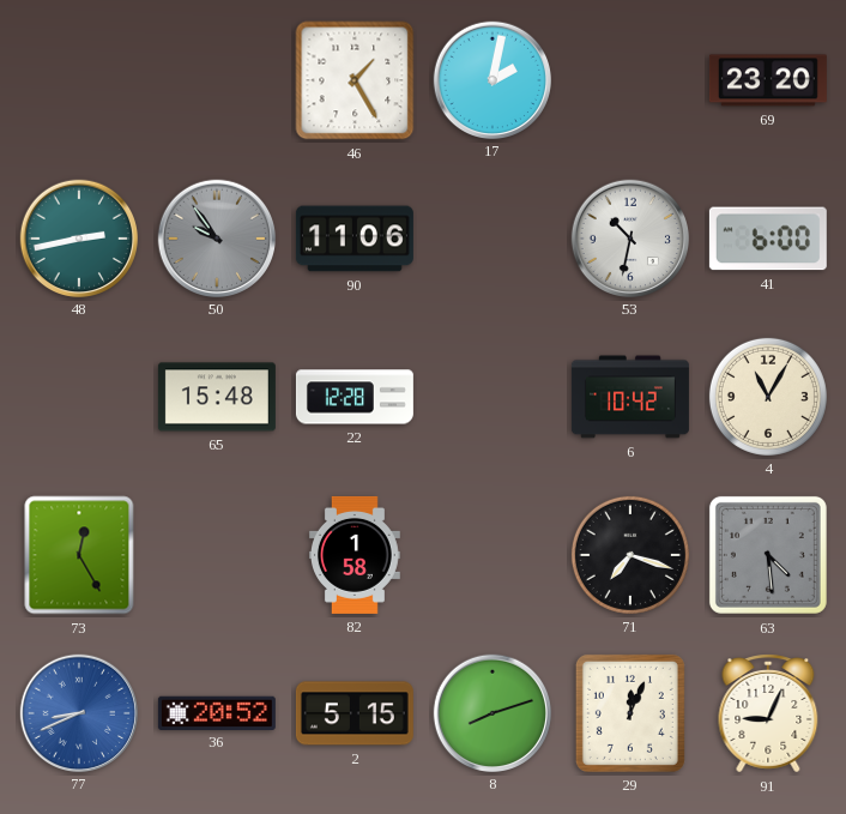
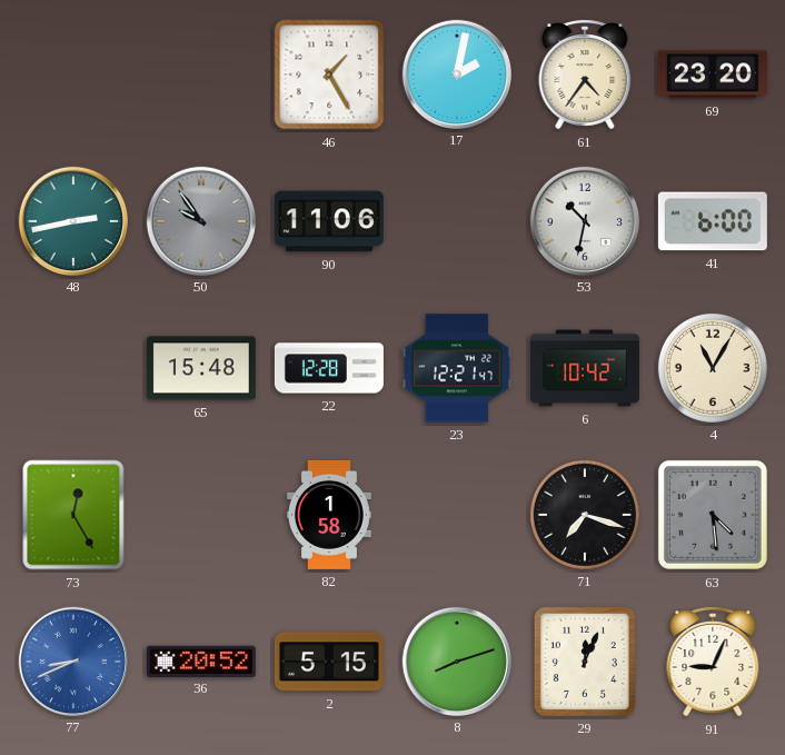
61: none -> 4:36 (585, 74)
23: none -> 12:21 (457, 368)
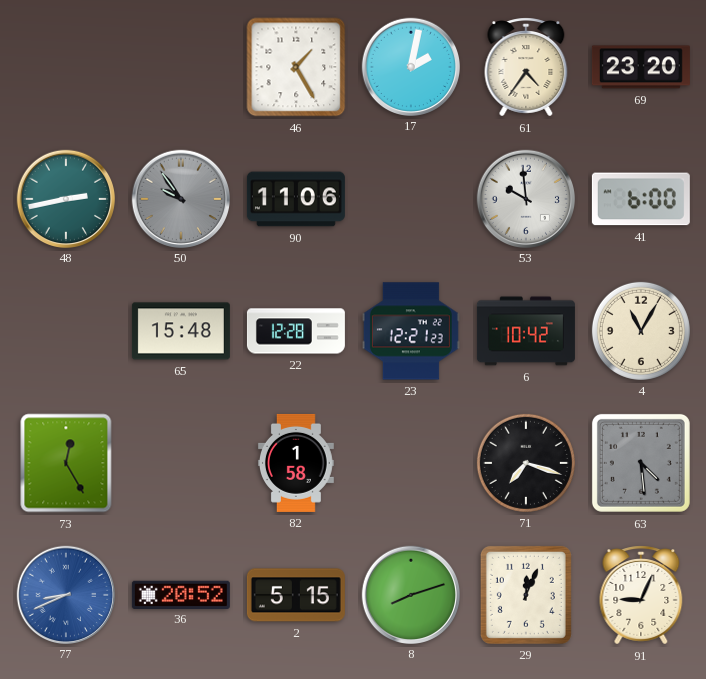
53: 10:32 -> 9:59 (525, 198)
23: 12:21:47 -> 12:21:23 (411, 331)
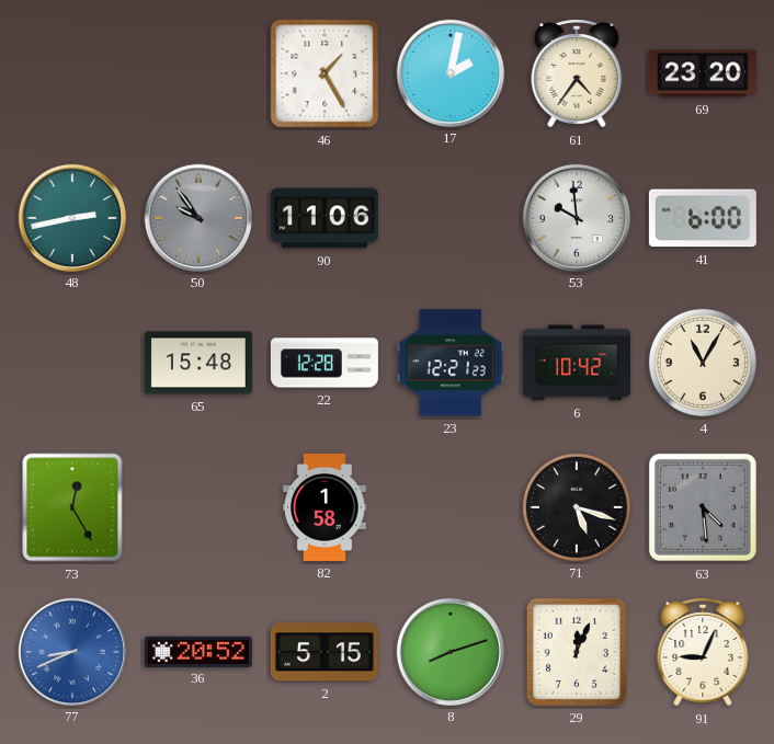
71: 7:18 -> 5:18 (577, 507)
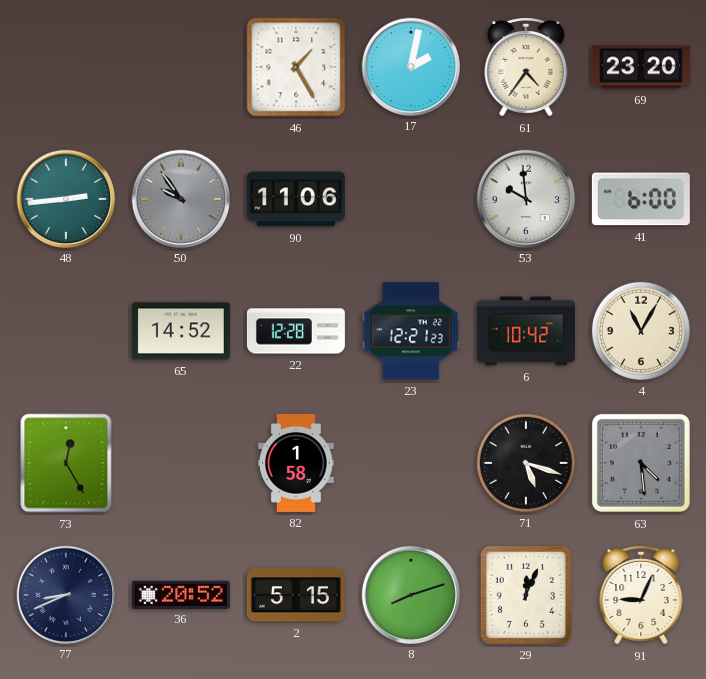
48: 2:43 -> 2:44 (65, 198)
65: 15:48 -> 14:52 (181, 331)
77 dial: blue -> navy (65, 594)
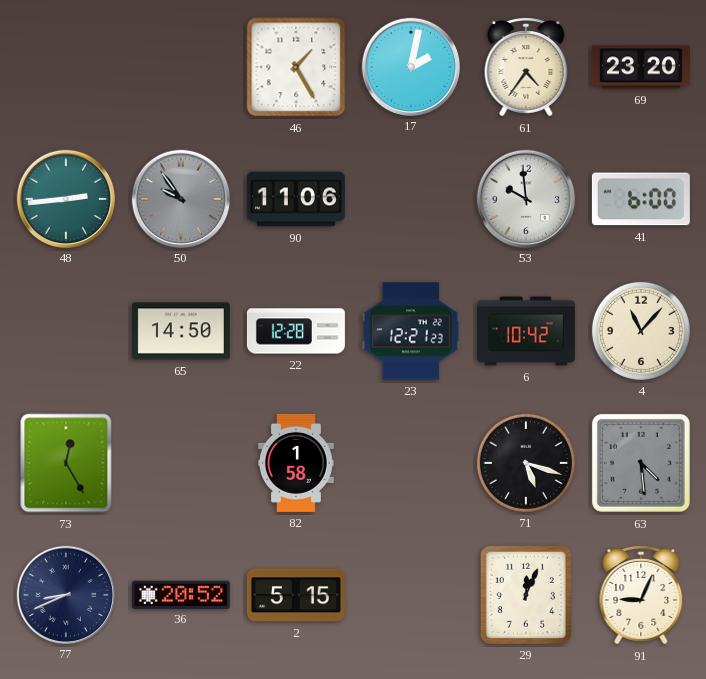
65: 14:52 -> 14:50 (181, 331)
4: 11:05 -> 11:07 (641, 331)
8: 8:12 -> none (410, 594)
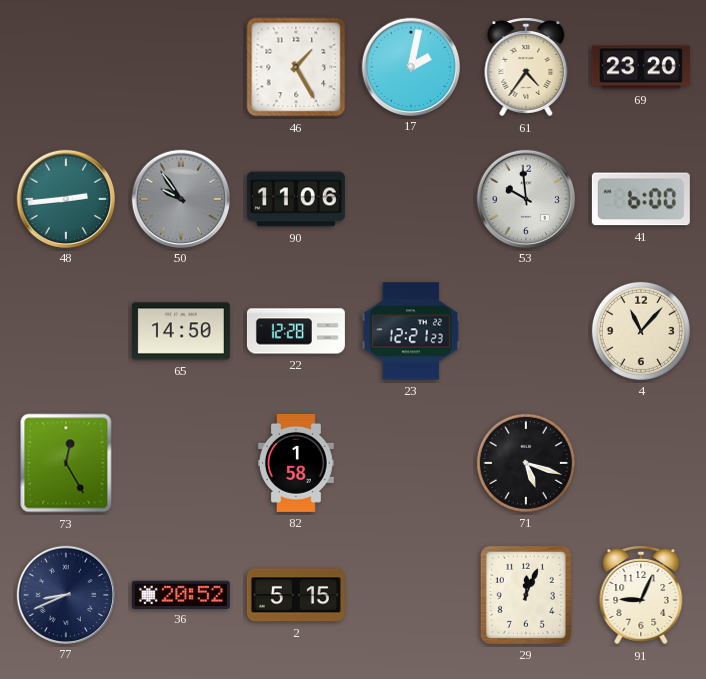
6: 10:42 -> none (526, 331)
63: 4:29 -> none (641, 463)
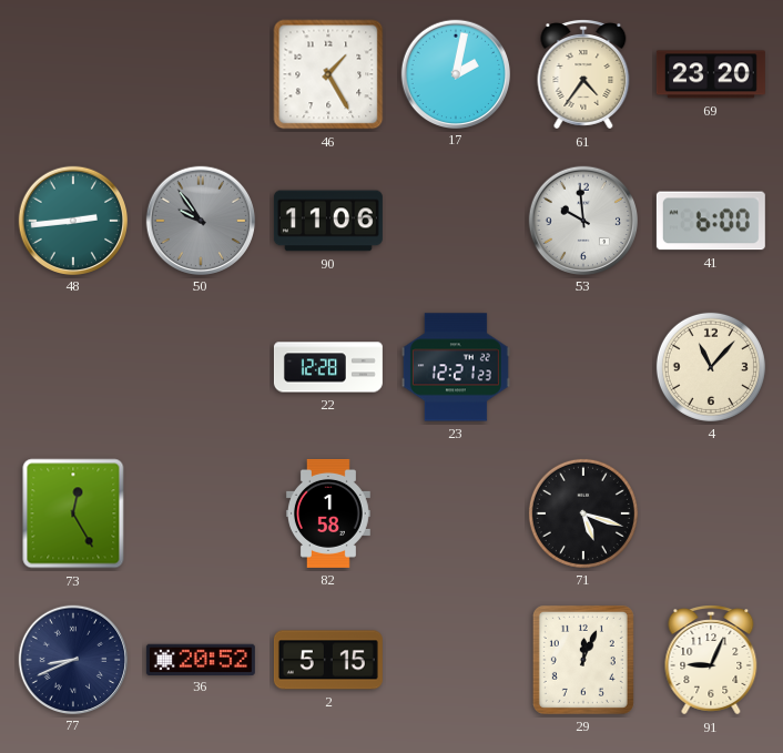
65: 14:50 -> none (181, 331)
